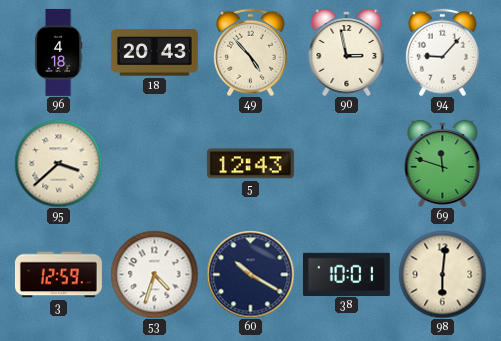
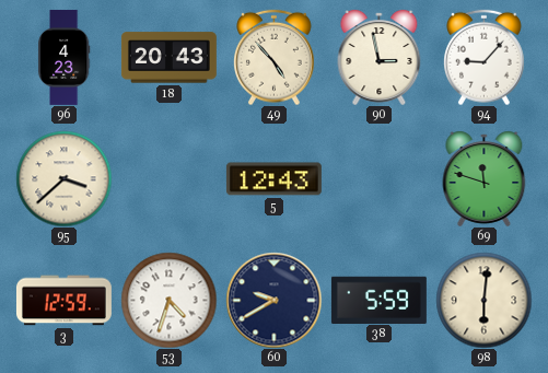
96: 4:18 -> 4:23 (63, 57)
60: 10:20 -> 9:40 (273, 300)
38: 10:01 -> 5:59 (378, 300)
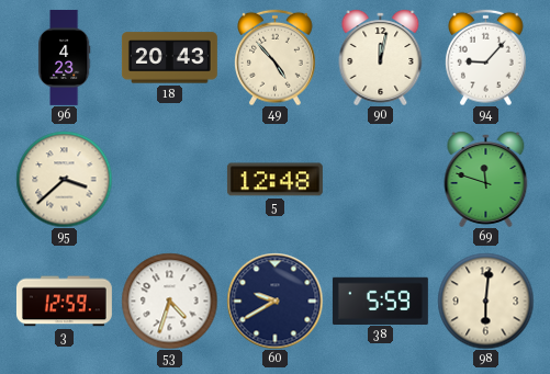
90: 2:58 -> 12:02 (381, 57)
5: 12:43 -> 12:48 (274, 180)
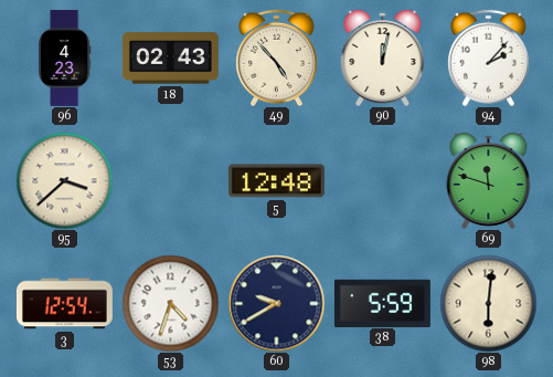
18: 20:43 -> 02:43 (170, 59)
94: 9:07 -> 2:07 (489, 57)
3: 12:59 -> 12:54 (64, 304)
